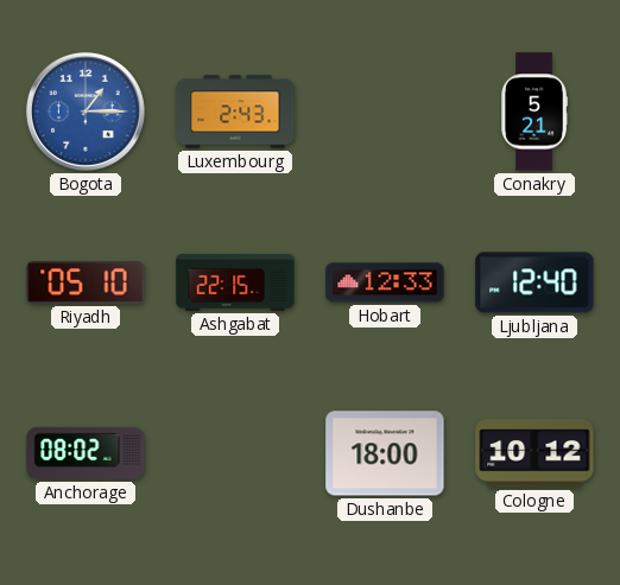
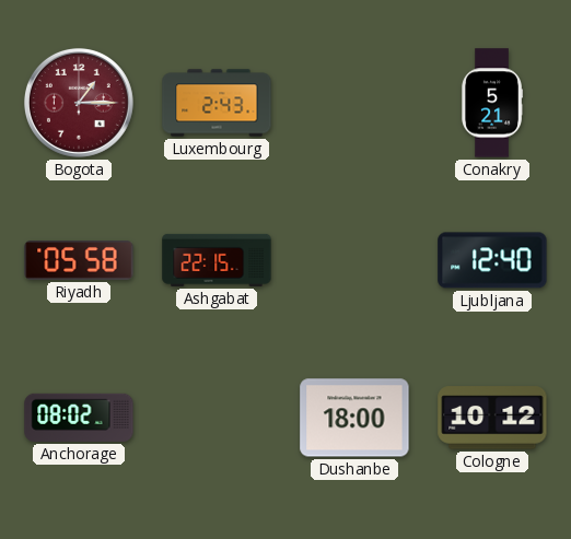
Bogota dial: blue -> burgundy (79, 103)
Riyadh: 05:10 -> 05:58 (79, 261)
Hobart: 12:33 -> none (385, 282)
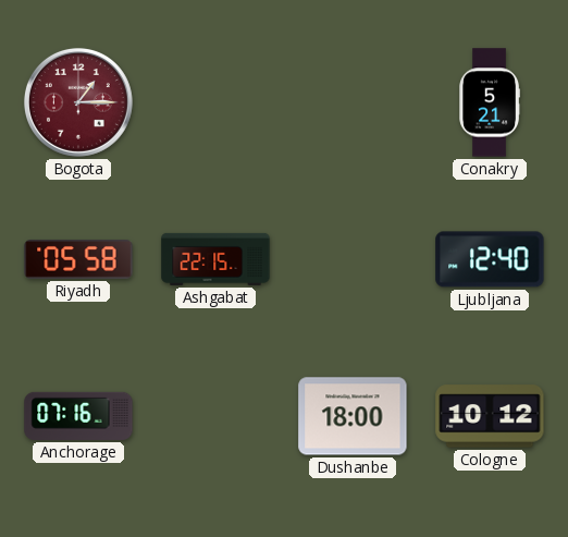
Luxembourg: 2:43 -> none (217, 103)
Anchorage: 08:02 -> 07:16 (78, 416)
